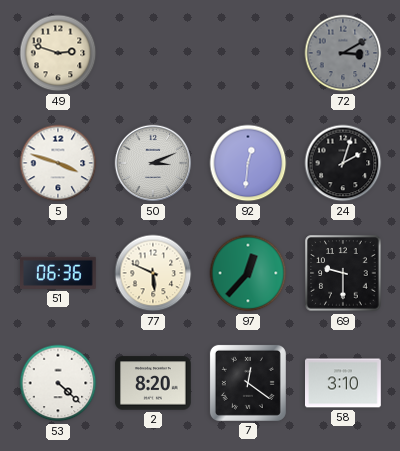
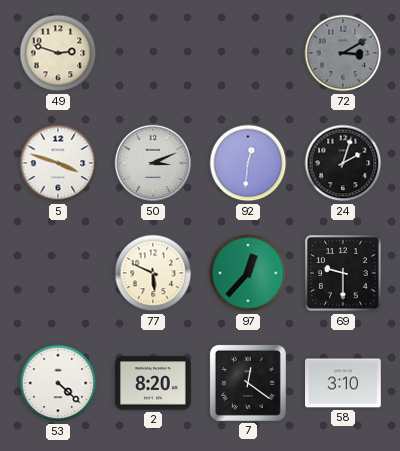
51: 06:36 -> none (59, 273)
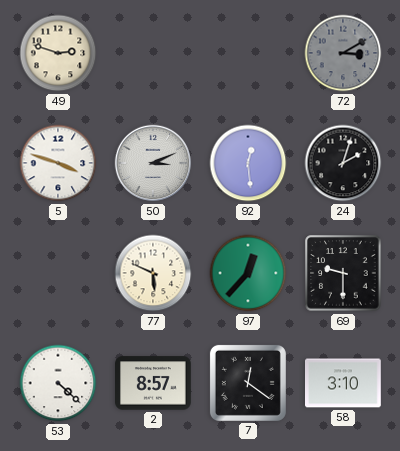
92: 12:31 -> 12:29 (248, 163)
2: 8:20 -> 8:57 (154, 383)
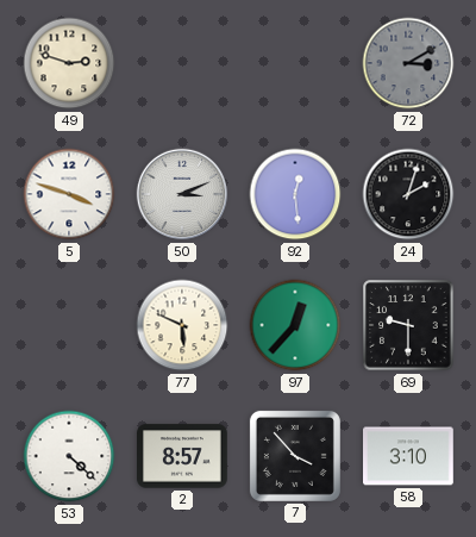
7: 12:21 -> 3:53 (295, 456)
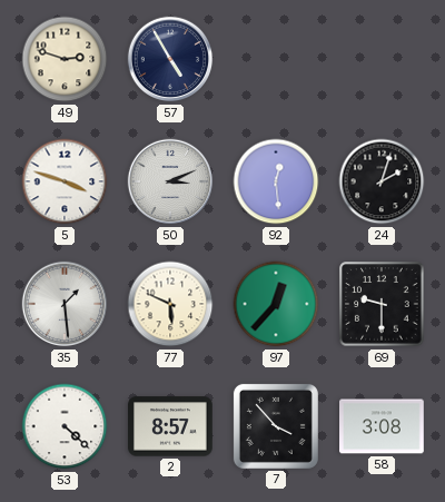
57: none -> 4:55 (170, 59)
72: 3:10 -> none (408, 63)
35: none -> 1:29 (65, 304)
58: 3:10 -> 3:08 (383, 426)
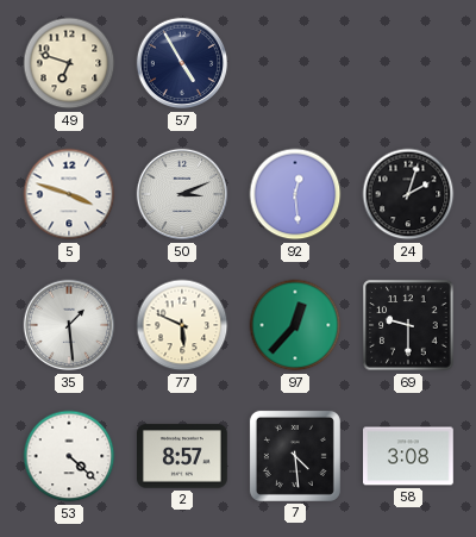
49: 2:48 -> 6:48 (69, 63)
7: 3:53 -> 4:29 (295, 456)
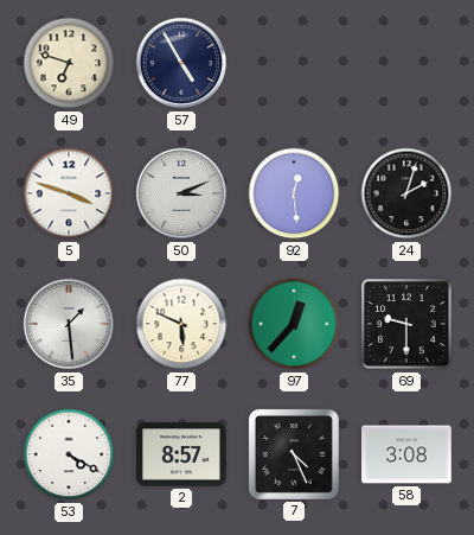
53: 4:22 -> 4:20 (69, 454)
7: 4:29 -> 4:26 (294, 454)
